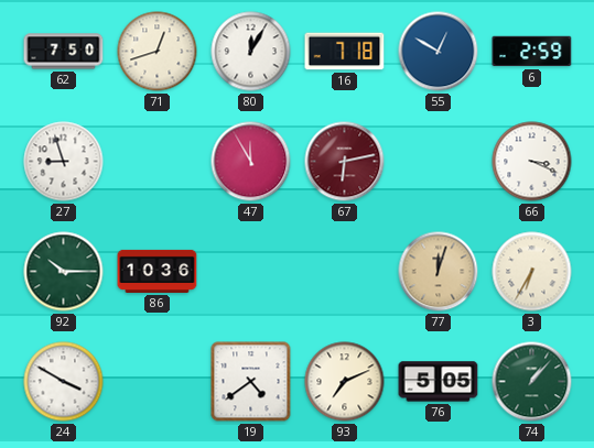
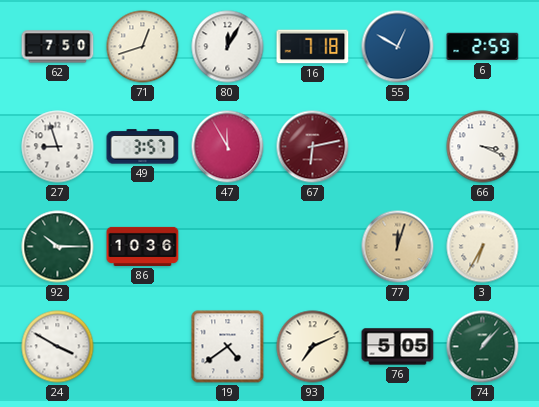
49: none -> 3:57 (143, 147)
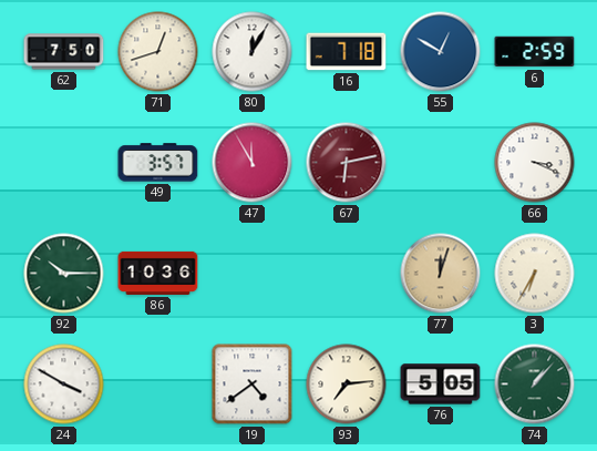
27: 8:57 -> none (58, 147)
93: 7:11 -> 7:14 (347, 385)
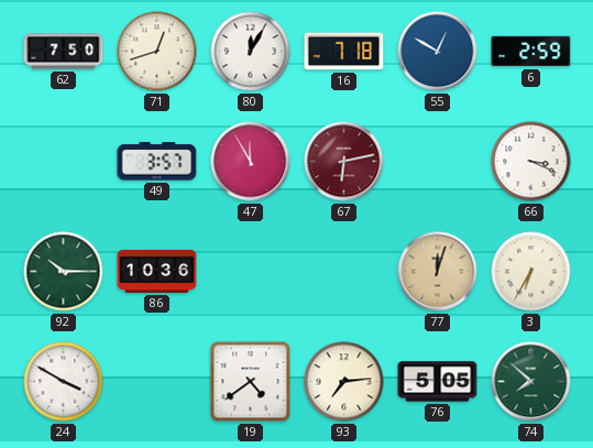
74: 1:07 -> 7:52 (531, 382)
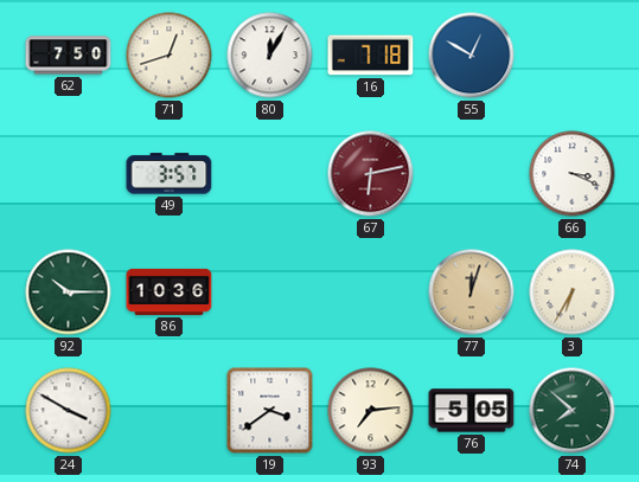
6: 2:59 -> none (531, 52)
47: 11:55 -> none (251, 162)
19: 4:39 -> 3:39 (270, 411)
